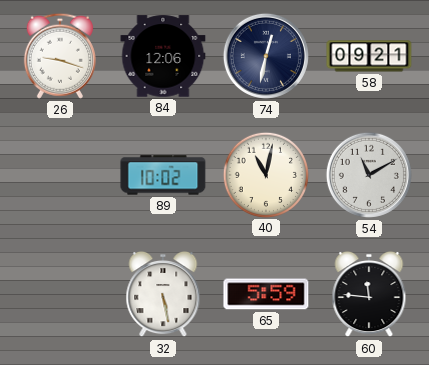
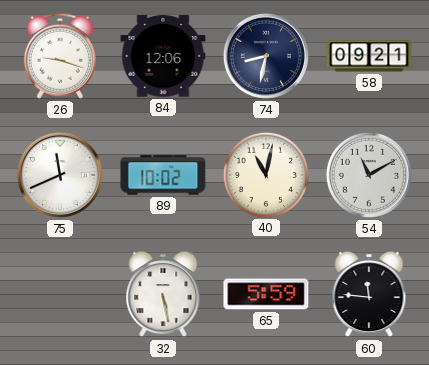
74: 12:32 -> 8:32 (266, 56)
75: none -> 11:41 (60, 175)
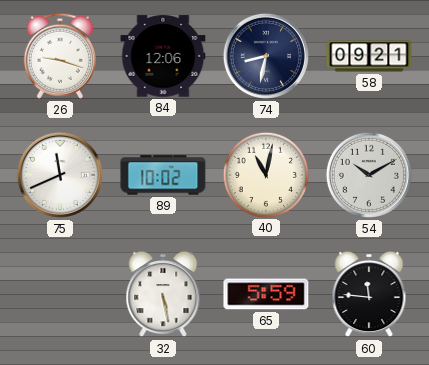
54: 11:10 -> 10:10 (369, 175)
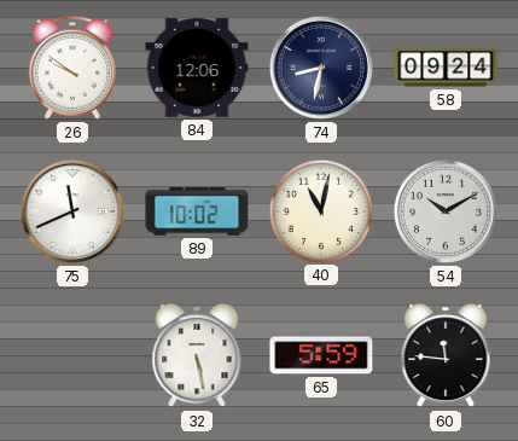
26: 9:18 -> 9:51 (72, 68)
58: 09:21 -> 09:24 (446, 68)
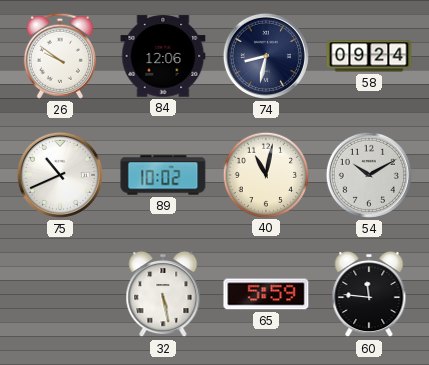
75: 11:41 -> 10:41 (60, 175)
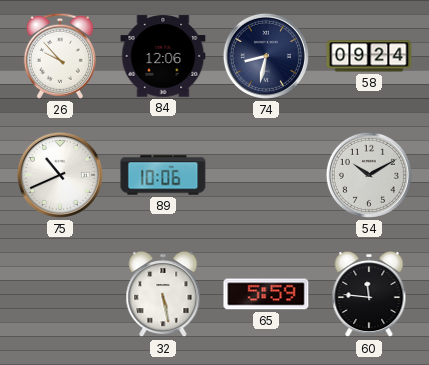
26: 9:51 -> 9:53 (60, 56)
89: 10:02 -> 10:06 (163, 175)
40: 11:02 -> none (265, 174)
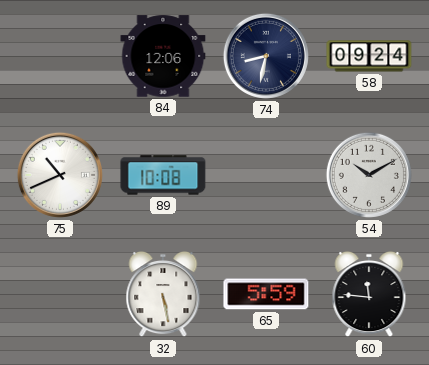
26: 9:53 -> none (60, 56)
89: 10:06 -> 10:08 (163, 175)
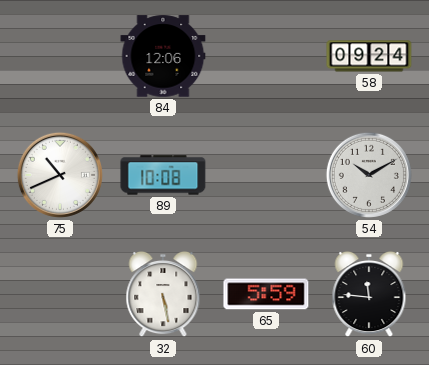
74: 8:32 -> none (266, 56)
